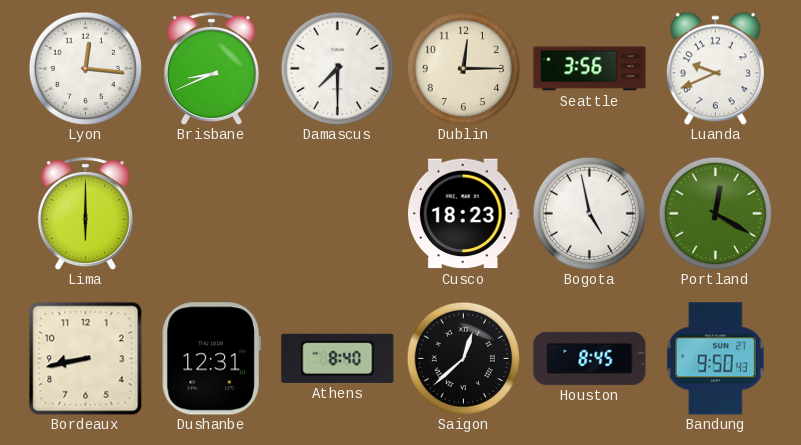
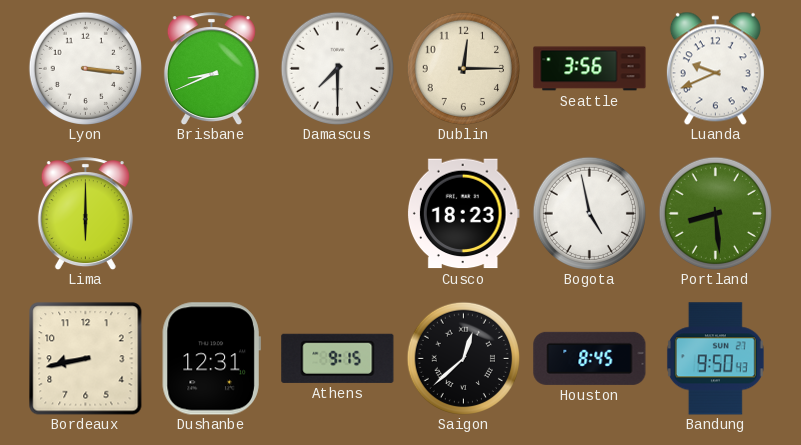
Lyon: 12:16 -> 3:16 (85, 68)
Portland: 12:20 -> 8:29 (715, 213)
Athens: 8:40 -> 9:15 (338, 358)
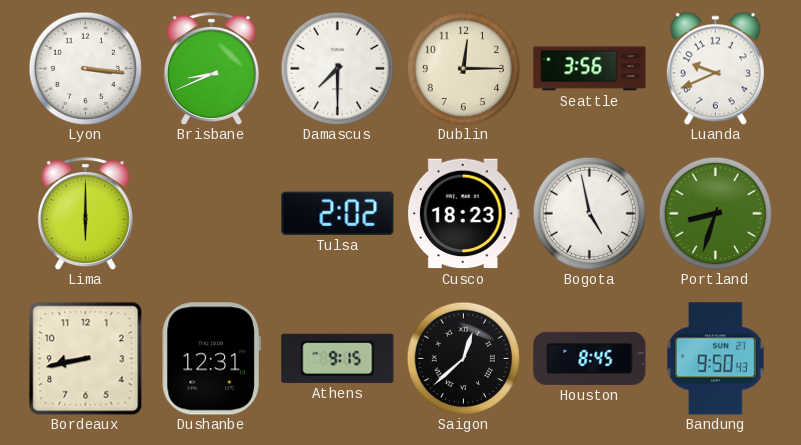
Tulsa: none -> 2:02 (338, 213)
Portland: 8:29 -> 8:33 (715, 213)
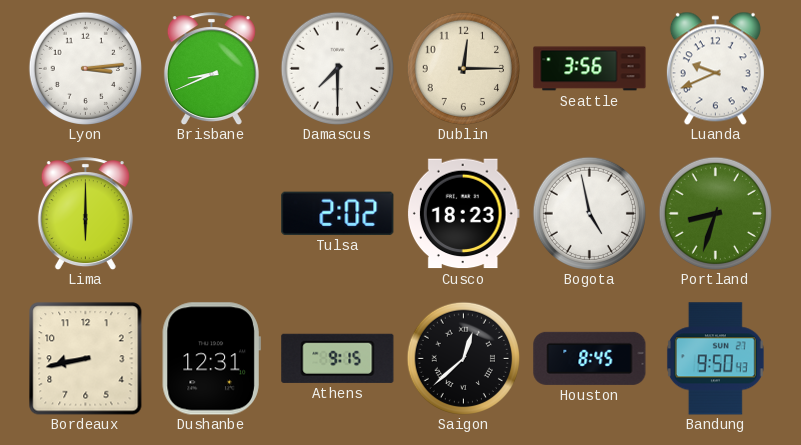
Lyon: 3:16 -> 3:14 (85, 68)
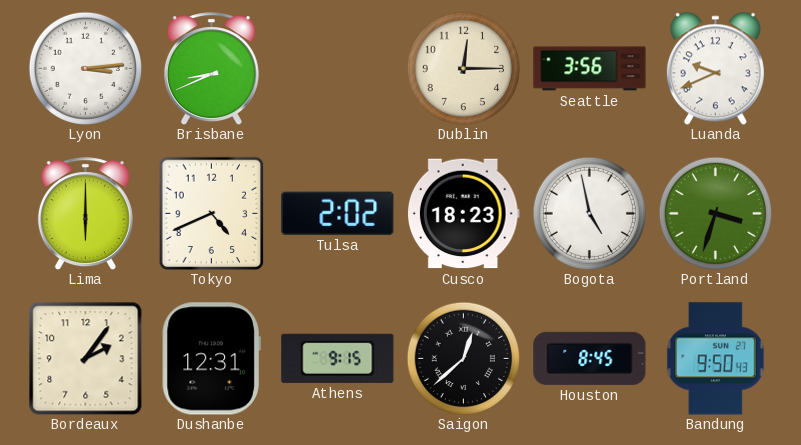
Damascus: 7:30 -> none (337, 68)
Tokyo: none -> 4:41 (212, 213)
Portland: 8:33 -> 3:33 (715, 213)
Bordeaux: 8:43 -> 2:06 (86, 359)
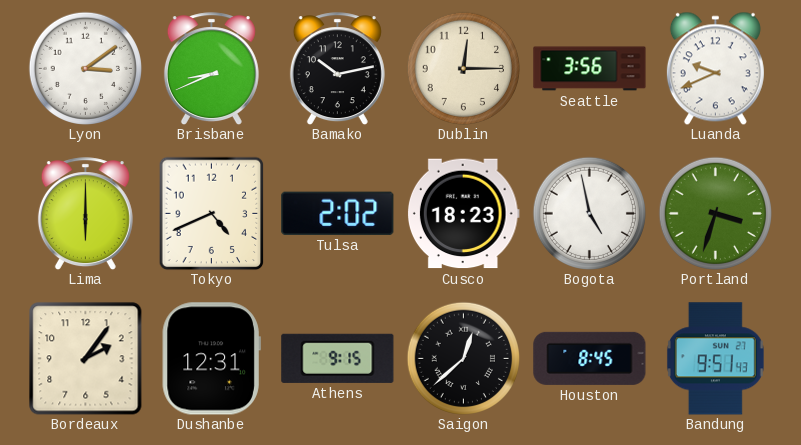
Lyon: 3:14 -> 3:09 (85, 68)
Bamako: none -> 10:13 (337, 69)
Bandung: 9:50 -> 9:51 (715, 359)
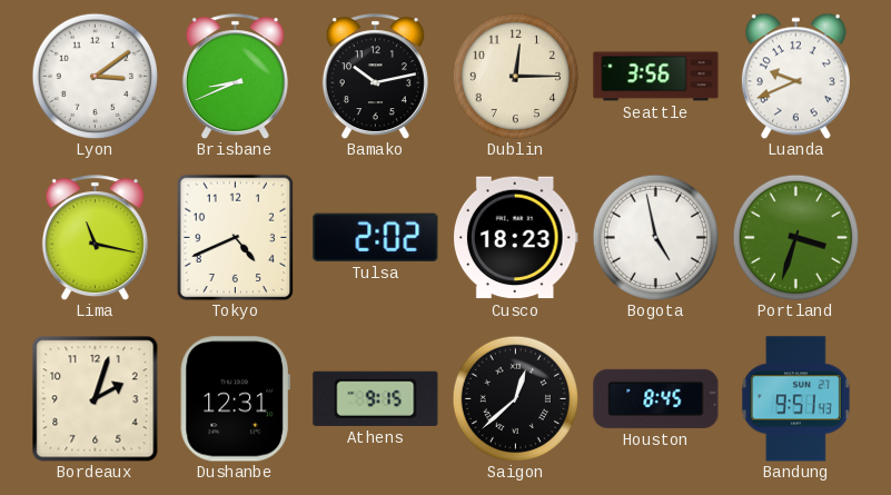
Lima: 6:00 -> 11:17 (95, 238)
Bordeaux: 2:06 -> 2:03 (96, 399)
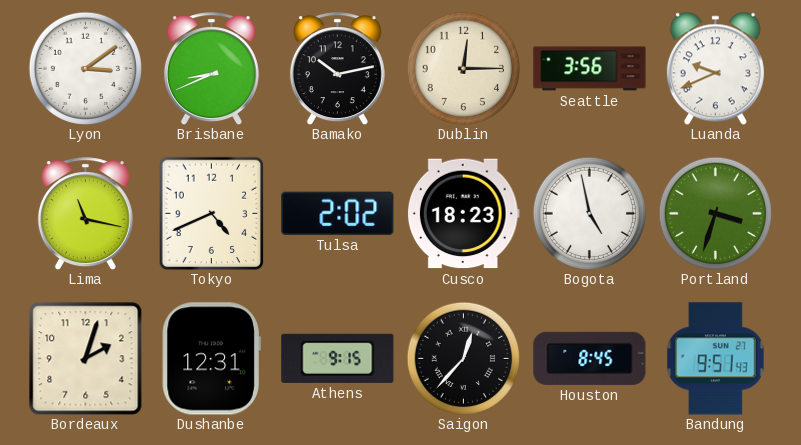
Saigon: 12:38 -> 12:37 (463, 358)
